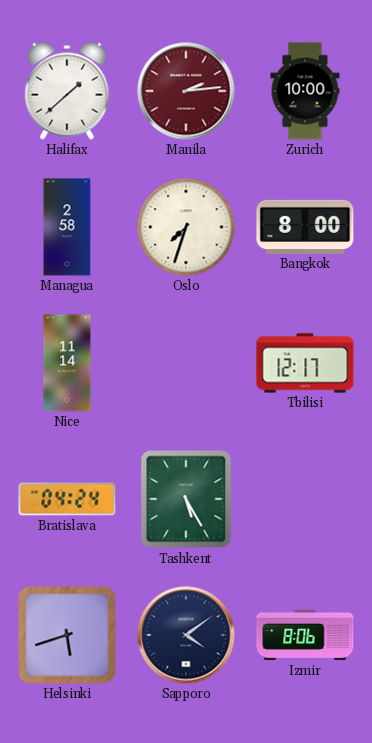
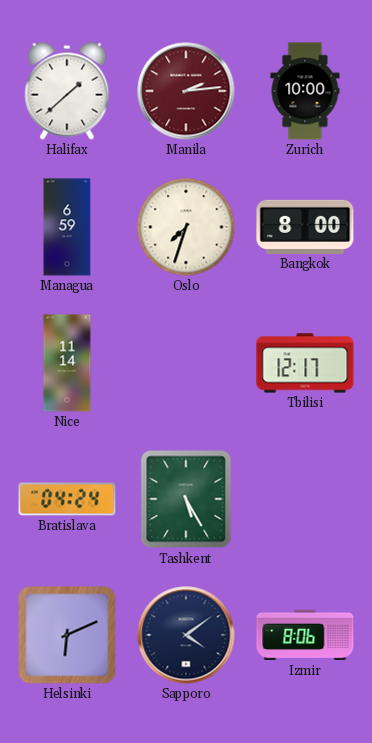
Managua: 2:58 -> 6:59 (67, 227)
Helsinki: 5:42 -> 6:11 (67, 635)
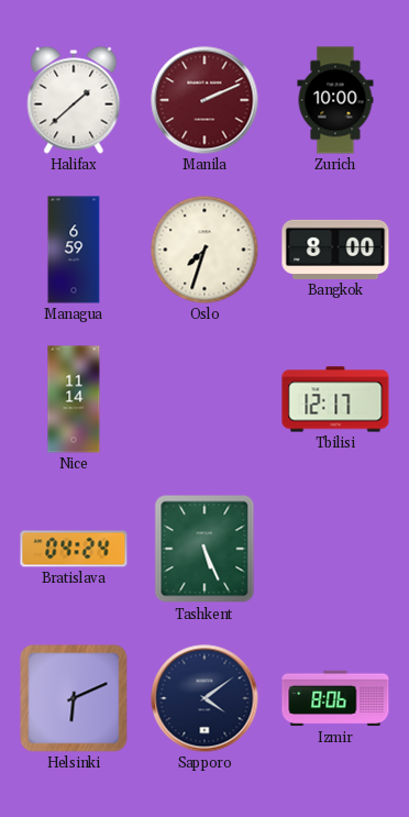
Manila: 2:14 -> 2:11 (204, 100)
Tashkent: 5:25 -> 5:26 (204, 549)
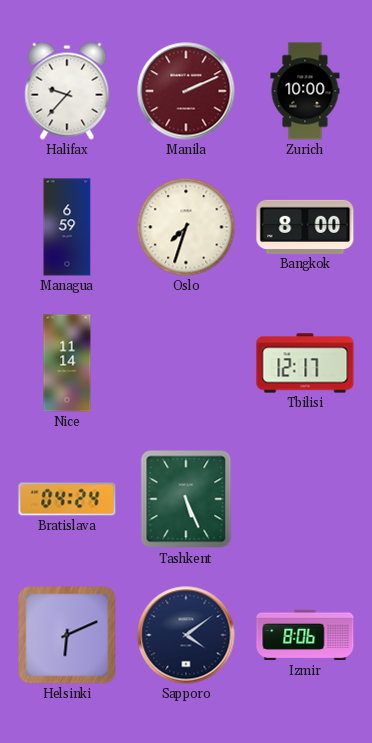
Halifax: 1:38 -> 9:37 (67, 91)
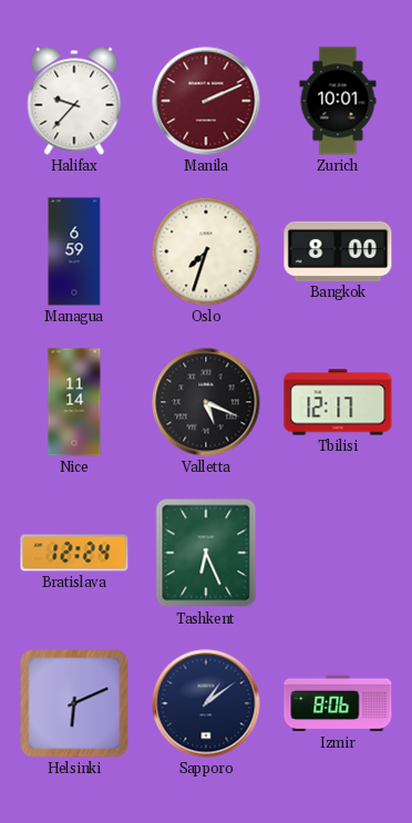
Zurich: 10:00 -> 10:01 (338, 101)
Valletta: none -> 5:19 (206, 402)
Bratislava: 04:24 -> 12:24 (74, 553)
Tashkent: 5:26 -> 6:26 (206, 553)
Sapporo: 4:09 -> 1:09 (206, 703)
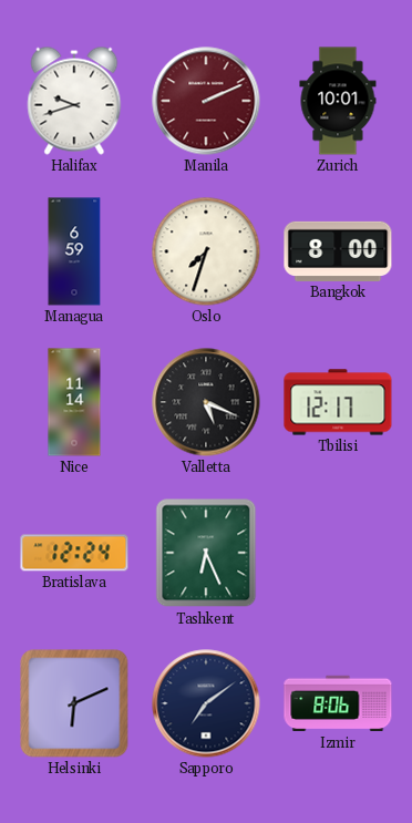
Halifax: 9:37 -> 9:42 (74, 101)
Sapporo: 1:09 -> 7:09 (206, 703)
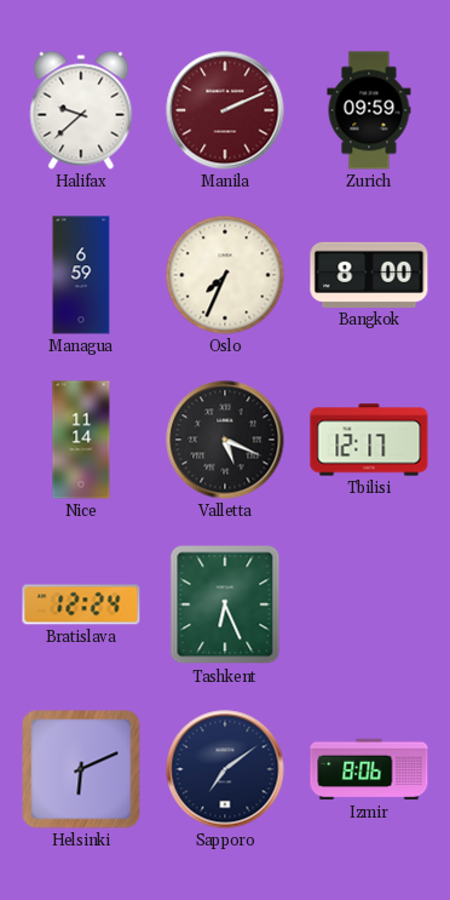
Halifax: 9:42 -> 9:38 (81, 110)
Zurich: 10:01 -> 09:59 (369, 110)
Oslo: 7:33 -> 7:34 (225, 275)
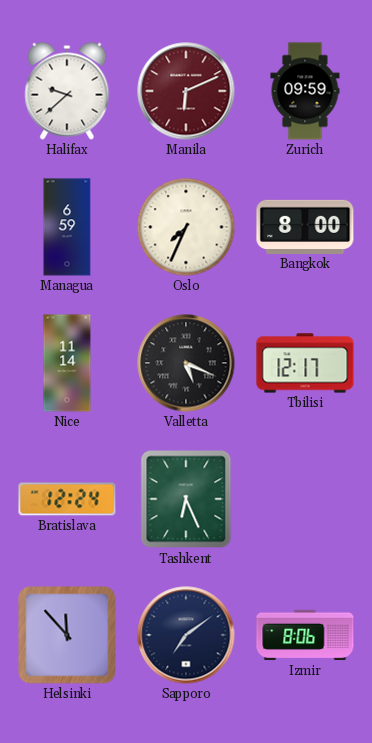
Manila: 2:11 -> 6:11 (186, 91)
Helsinki: 6:11 -> 11:53 (67, 635)
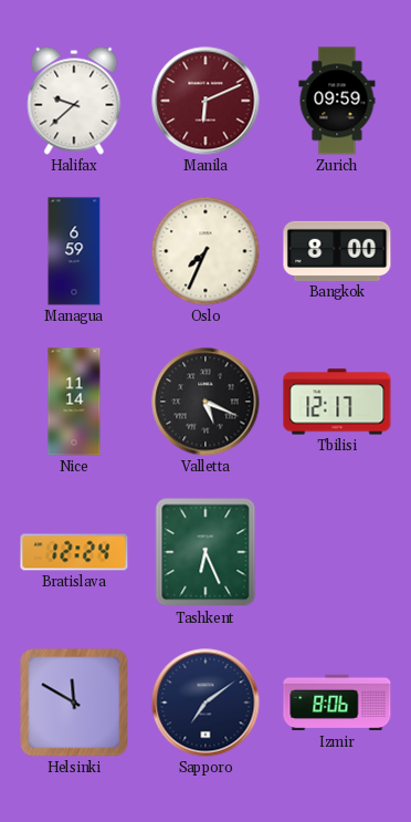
Helsinki: 11:53 -> 11:50 (74, 703)
